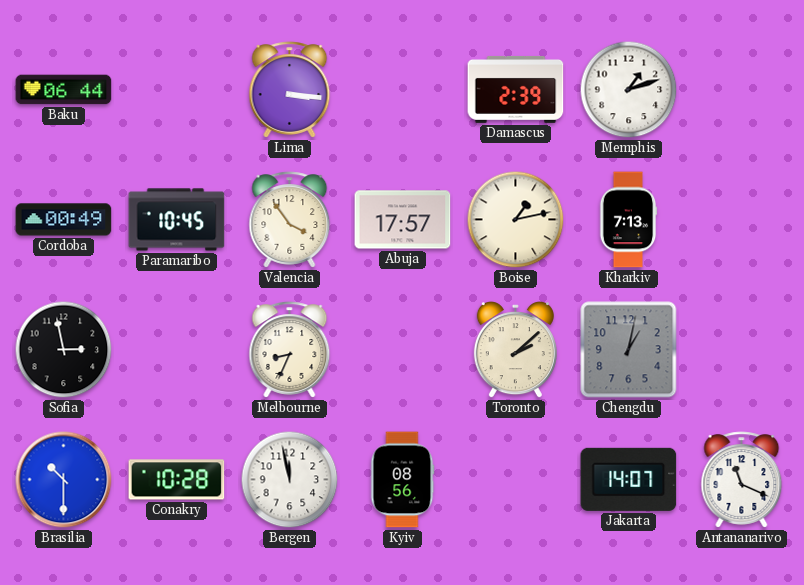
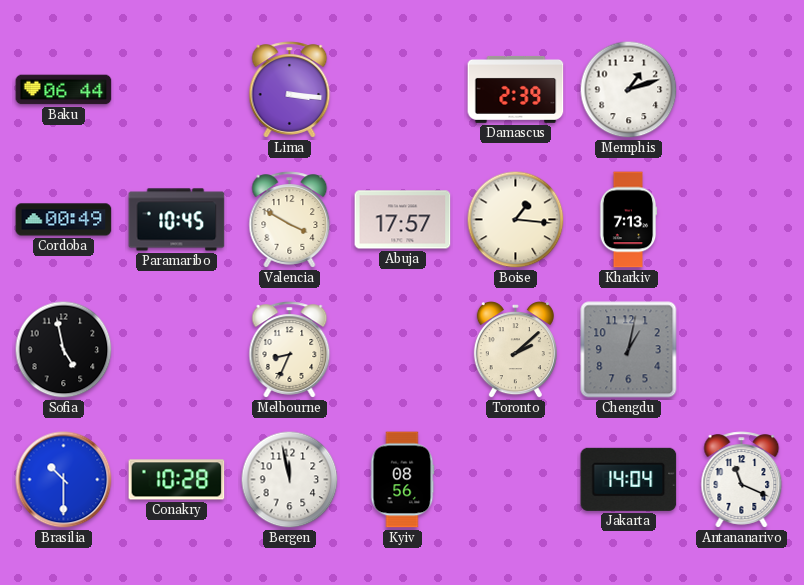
Valencia: 3:54 -> 3:50 (290, 220)
Boise: 1:13 -> 1:16 (516, 220)
Sofia: 2:58 -> 4:58 (64, 350)
Jakarta: 14:07 -> 14:04 (629, 479)
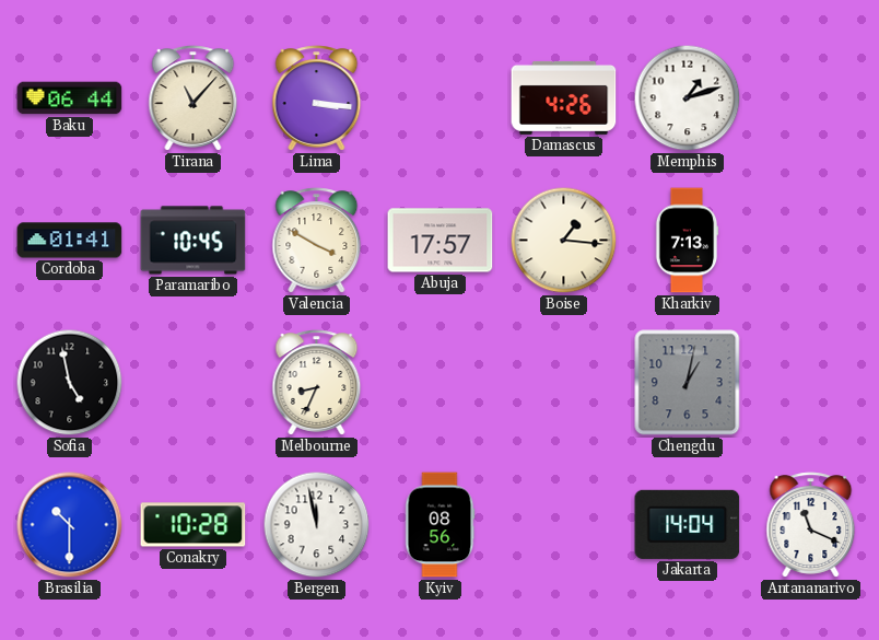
Tirana: none -> 11:07 (194, 98)
Damascus: 2:39 -> 4:26 (564, 97)
Cordoba: 00:49 -> 01:41 (70, 241)
Toronto: 2:08 -> none (515, 350)
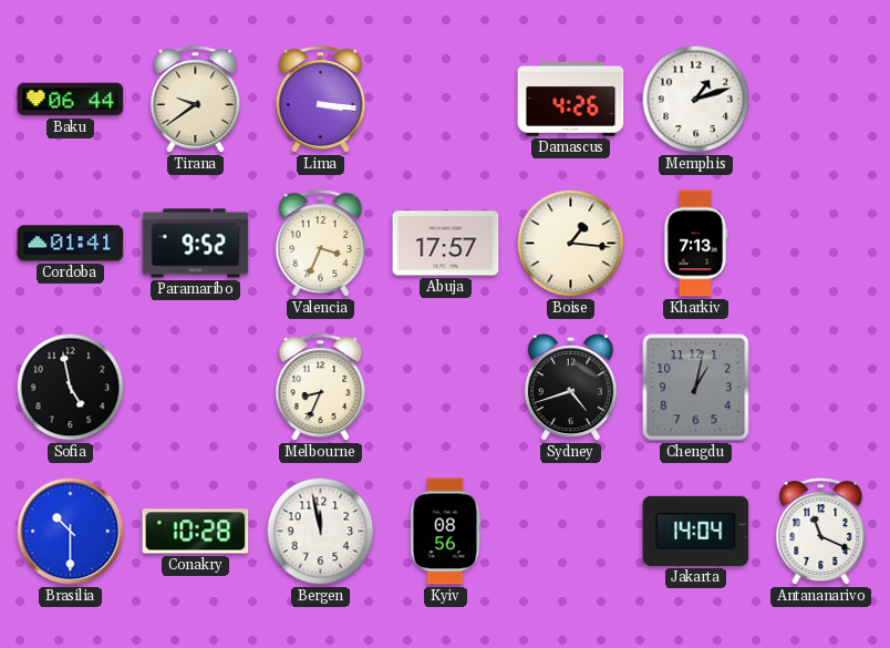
Tirana: 11:07 -> 9:39 (196, 100)
Paramaribo: 10:45 -> 9:52 (196, 244)
Valencia: 3:50 -> 3:34 (321, 244)
Sydney: none -> 4:42 (570, 388)
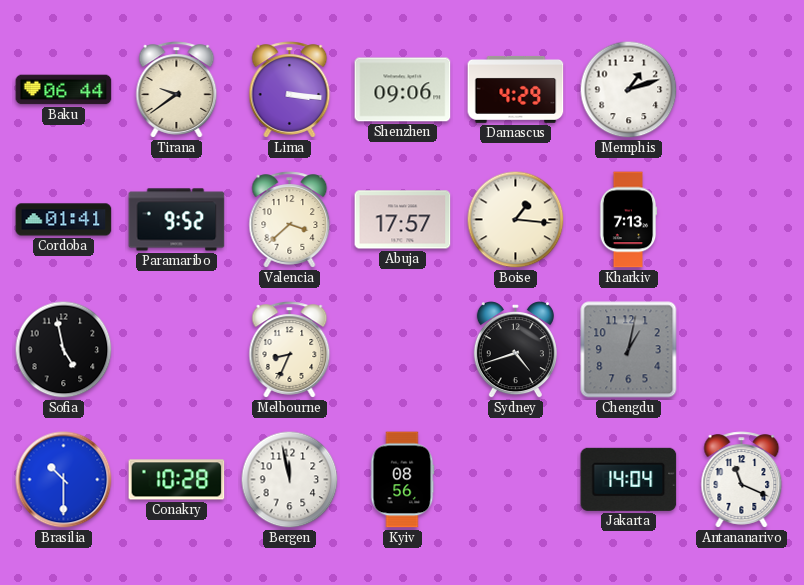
Shenzhen: none -> 09:06 (403, 90)
Damascus: 4:26 -> 4:29 (516, 89)
Valencia: 3:34 -> 3:38 (290, 220)
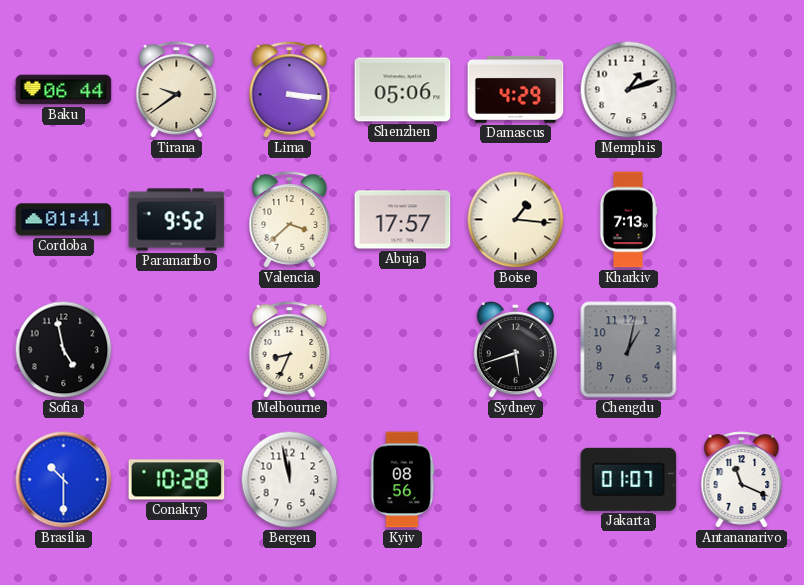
Shenzhen: 09:06 -> 05:06 (403, 90)
Sydney: 4:42 -> 5:42 (515, 350)
Jakarta: 14:04 -> 01:07 (629, 479)
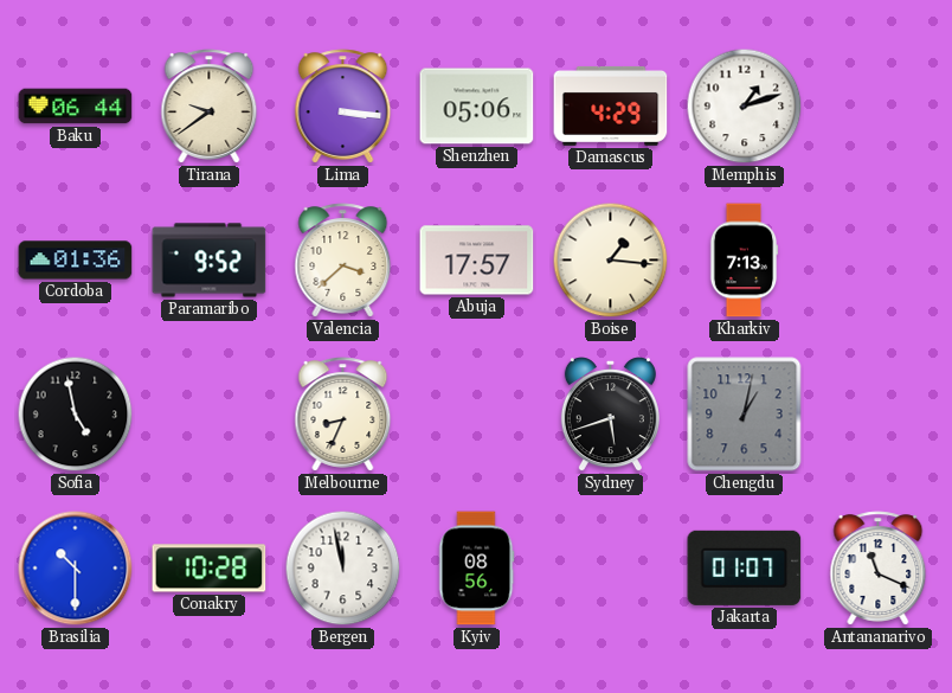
Cordoba: 01:41 -> 01:36 (76, 261)
